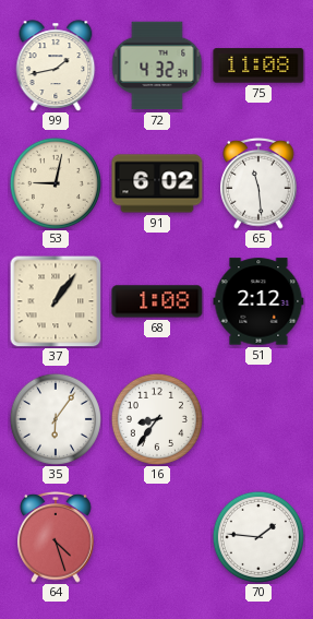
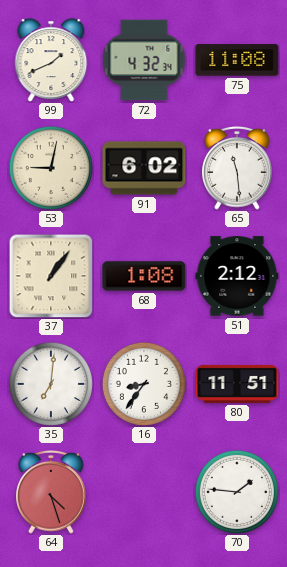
99: 1:43 -> 1:41 (51, 60)
35: 6:06 -> 7:01 (51, 384)
80: none -> 11:51 (237, 384)
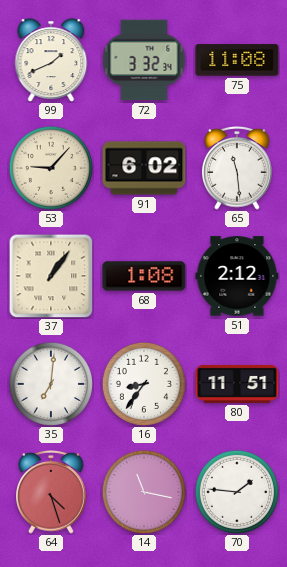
72: 4:32 -> 3:32 (144, 60)
53: 9:02 -> 9:07 (51, 168)
14: none -> 11:17 (144, 492)
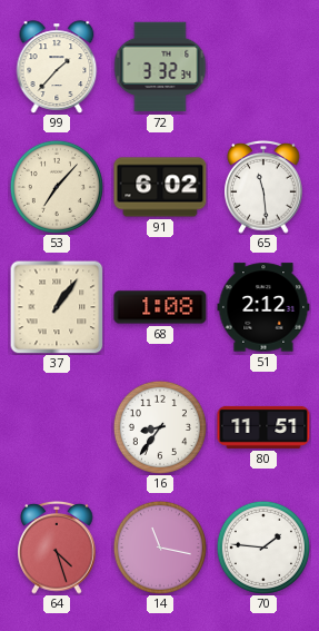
99: 1:41 -> 1:37 (57, 67)
75: 11:08 -> none (237, 60)
53: 9:07 -> 7:07 (57, 187)
35: 7:01 -> none (51, 384)
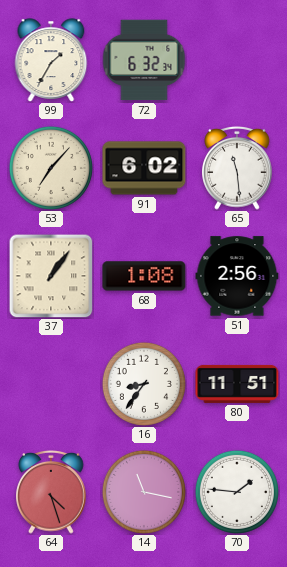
99: 1:37 -> 1:35 (51, 60)
72: 3:32 -> 6:32 (144, 60)
51: 2:12 -> 2:56 (237, 276)
